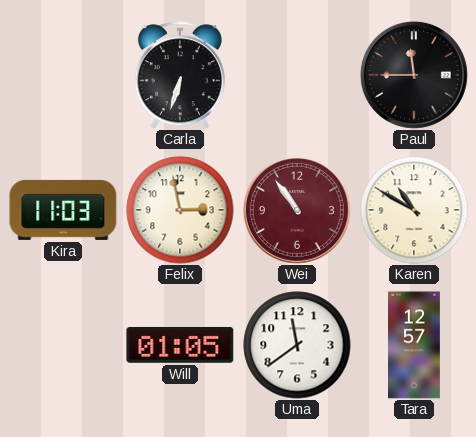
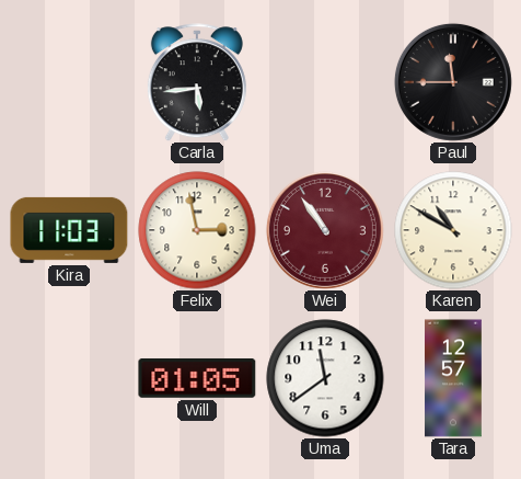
Carla: 6:33 -> 5:44 (197, 82)
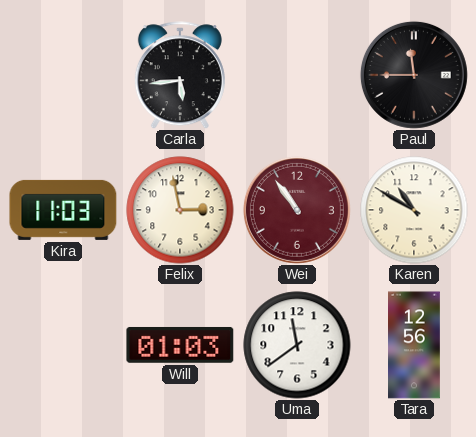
Will: 01:05 -> 01:03 (180, 345)
Tara: 12:57 -> 12:56 (415, 345)
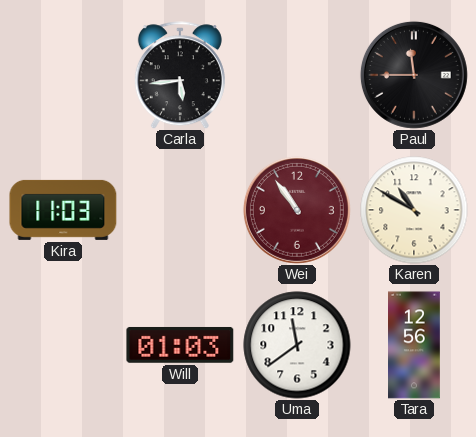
Felix: 2:58 -> none (180, 210)
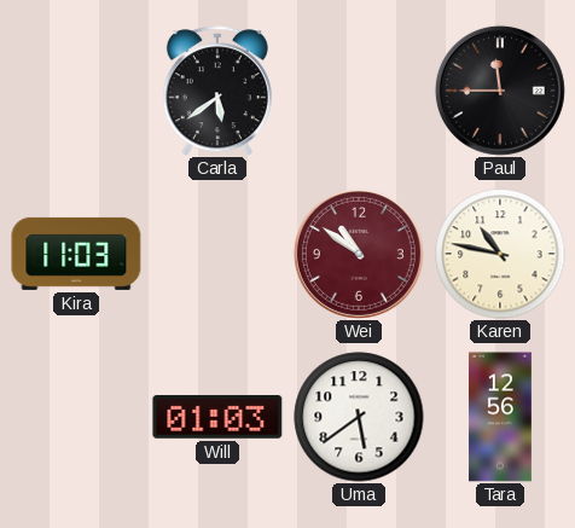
Carla: 5:44 -> 5:39 (217, 91)
Wei: 10:54 -> 10:51 (359, 254)
Karen: 10:50 -> 10:47 (500, 254)
Uma: 11:39 -> 5:39 (359, 417)
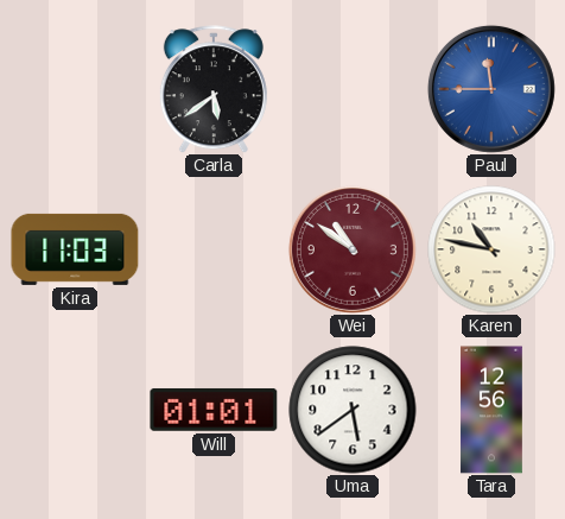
Paul dial: black -> blue (491, 89)
Will: 01:03 -> 01:01 (214, 410)
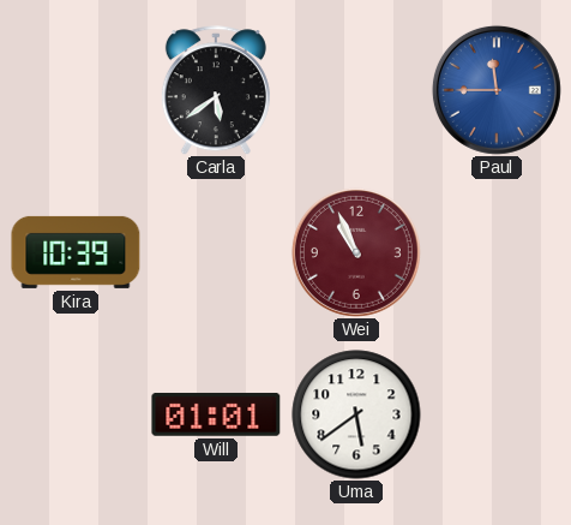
Kira: 11:03 -> 10:39 (76, 252)
Wei: 10:51 -> 10:56 (356, 252)
Karen: 10:47 -> none (491, 249)
Tara: 12:56 -> none (493, 410)
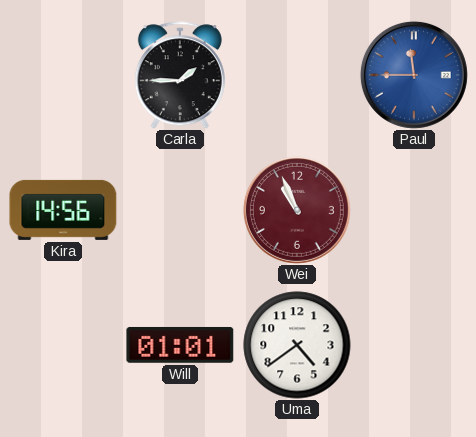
Carla: 5:39 -> 1:45 (180, 75)
Kira: 10:39 -> 14:56 (63, 210)
Uma: 5:39 -> 4:39 (297, 345)
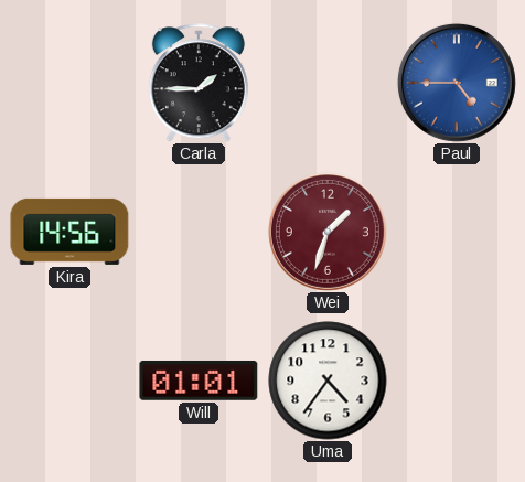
Paul: 11:45 -> 4:45 (457, 83)
Wei: 10:56 -> 1:33 (328, 232)
Uma: 4:39 -> 4:36 (328, 381)
